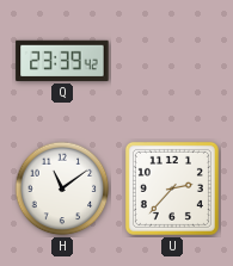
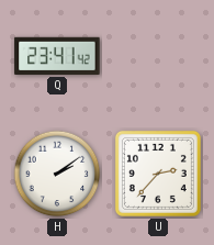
Q: 23:39 -> 23:41 (57, 56)
H: 11:09 -> 2:09 (57, 174)
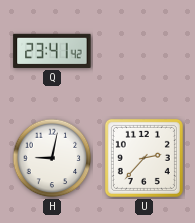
H: 2:09 -> 9:02 (52, 158)
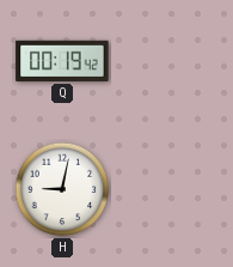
Q: 23:41 -> 00:19 (62, 61)
U: 2:37 -> none (144, 158)
